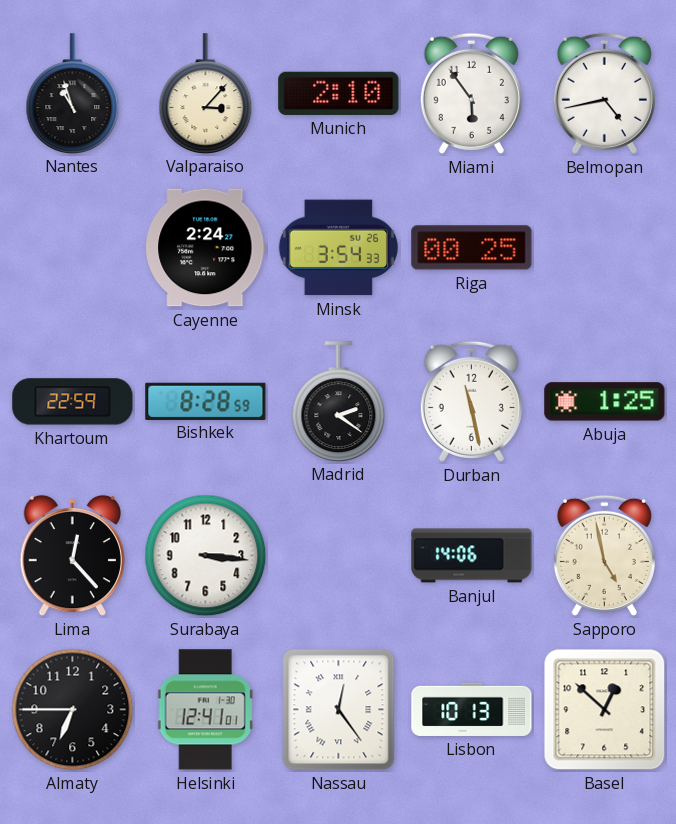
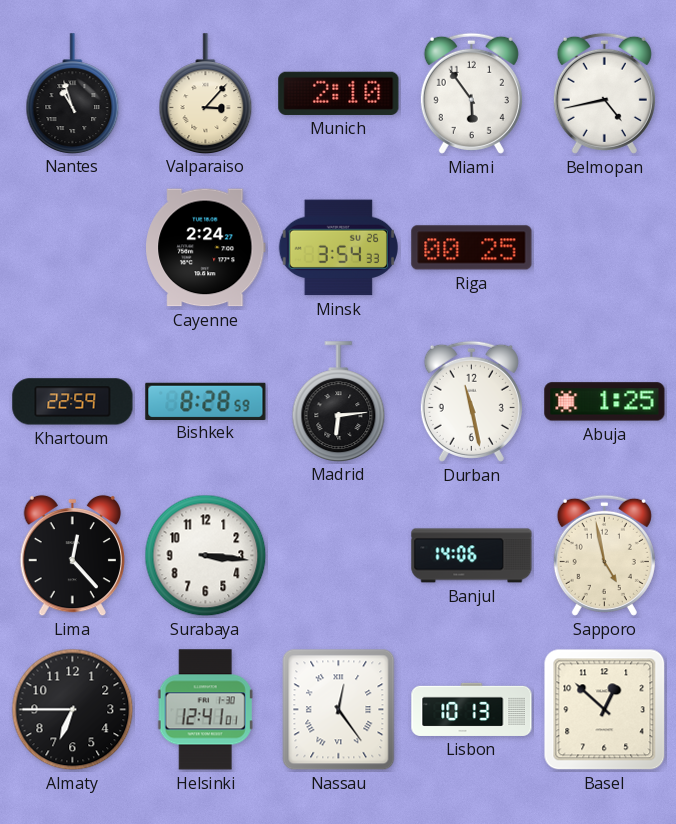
Madrid: 2:21 -> 6:14 (339, 401)
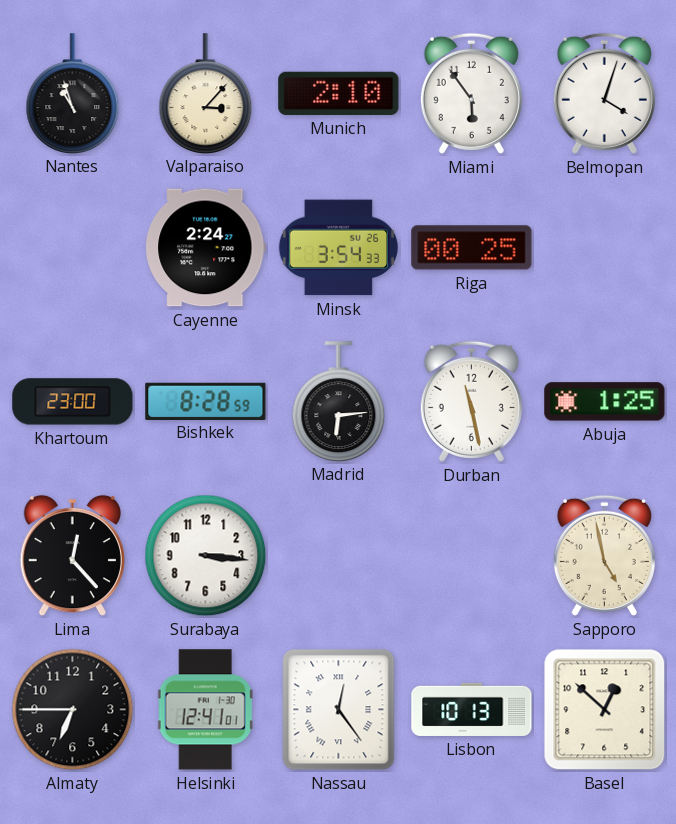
Belmopan: 4:43 -> 4:03 (604, 93)
Khartoum: 22:59 -> 23:00 (73, 402)
Banjul: 14:06 -> none (472, 556)
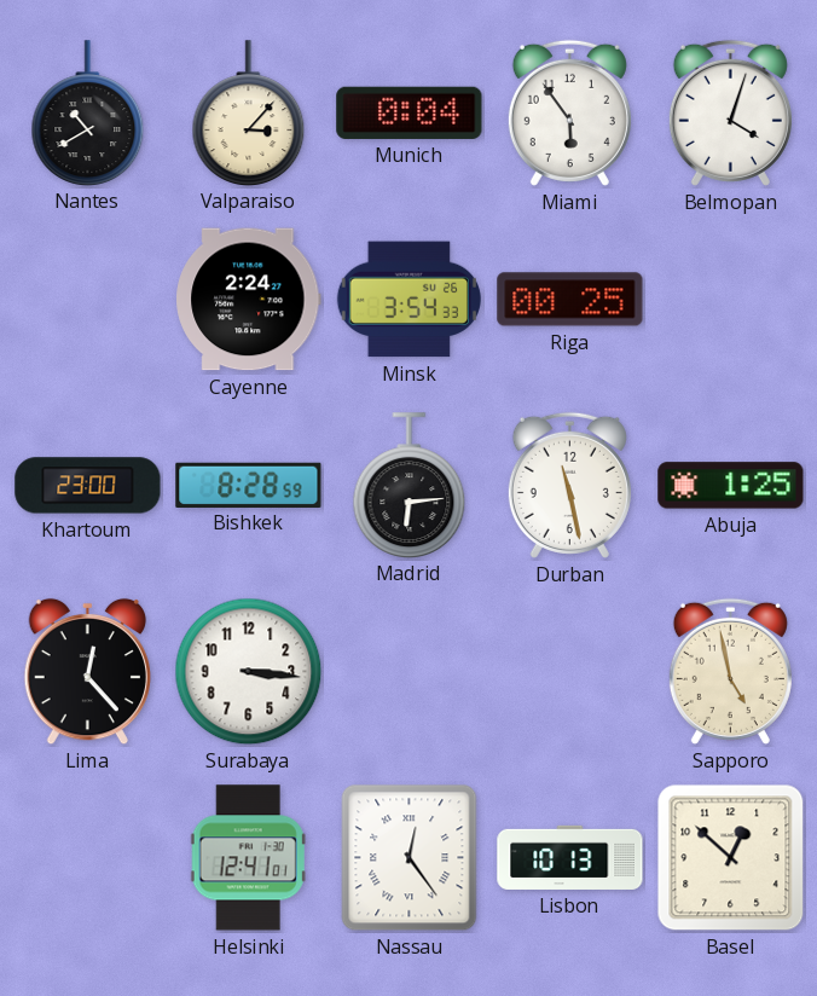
Nantes: 10:57 -> 10:40 (88, 112)
Munich: 2:10 -> 0:04 (410, 112)
Almaty: 6:45 -> none (73, 710)
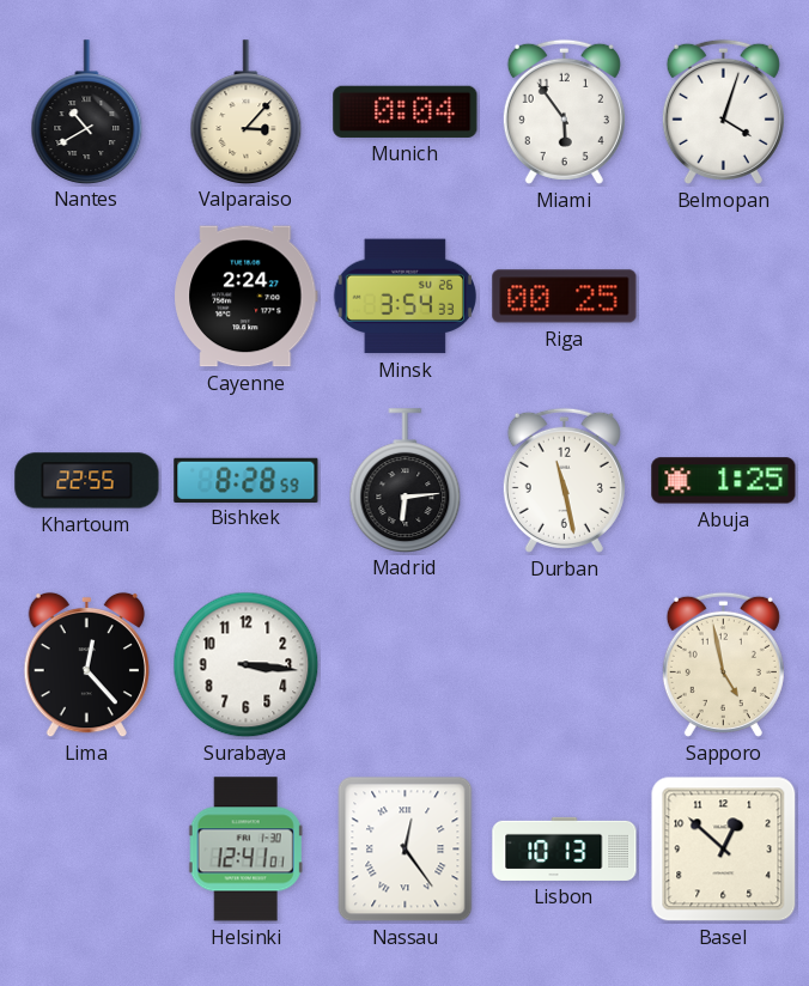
Khartoum: 23:00 -> 22:55 (87, 481)
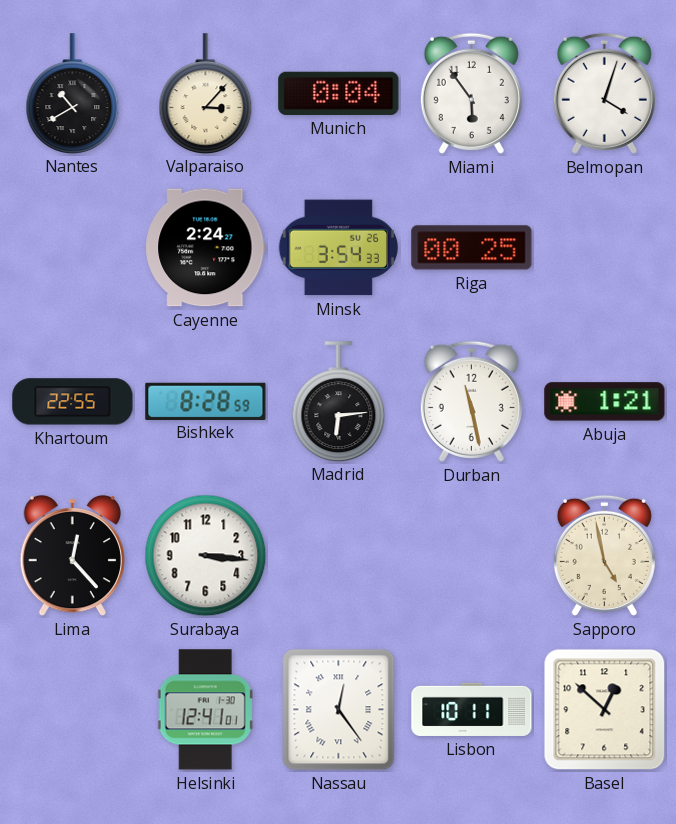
Abuja: 1:25 -> 1:21 (605, 402)
Lisbon: 10:13 -> 10:11 (472, 709)
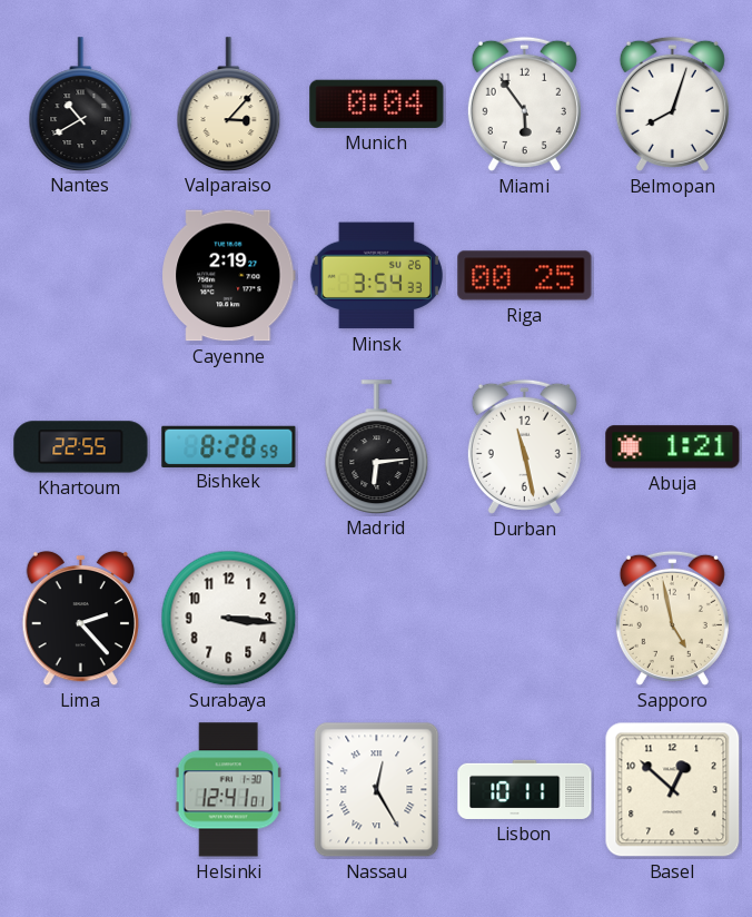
Belmopan: 4:03 -> 8:03 (672, 103)
Cayenne: 2:24 -> 2:19 (229, 276)
Lima: 12:23 -> 2:23 (80, 619)
Nassau: 12:24 -> 12:25 (377, 790)
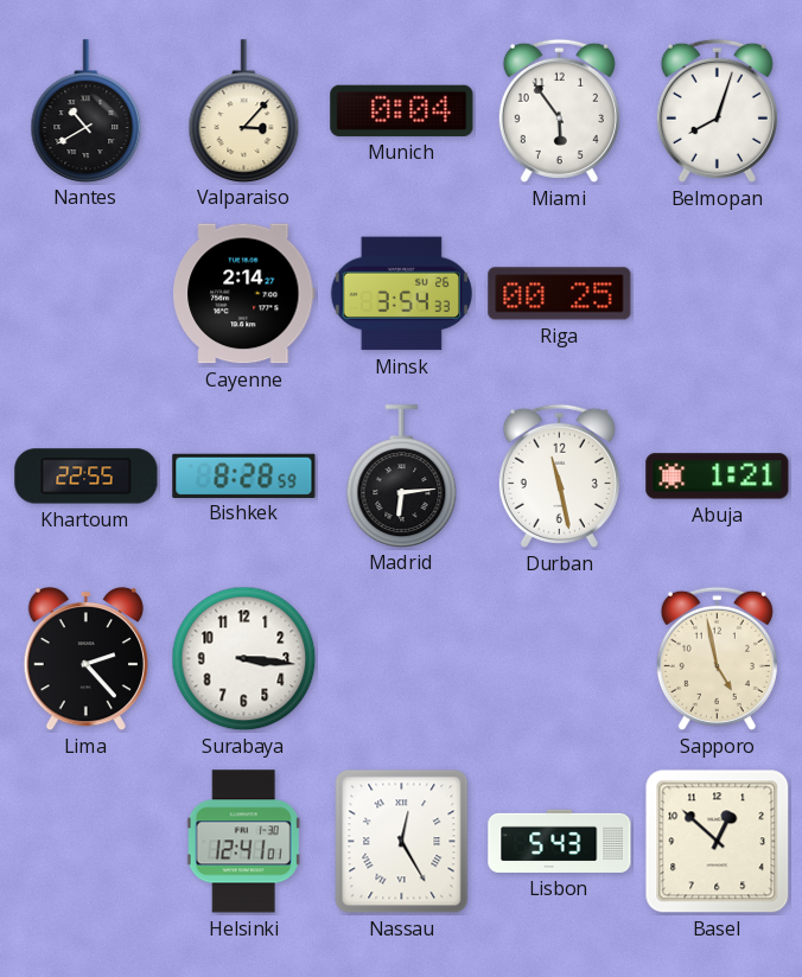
Cayenne: 2:19 -> 2:14 (244, 294)
Lisbon: 10:11 -> 5:43 (560, 841)
